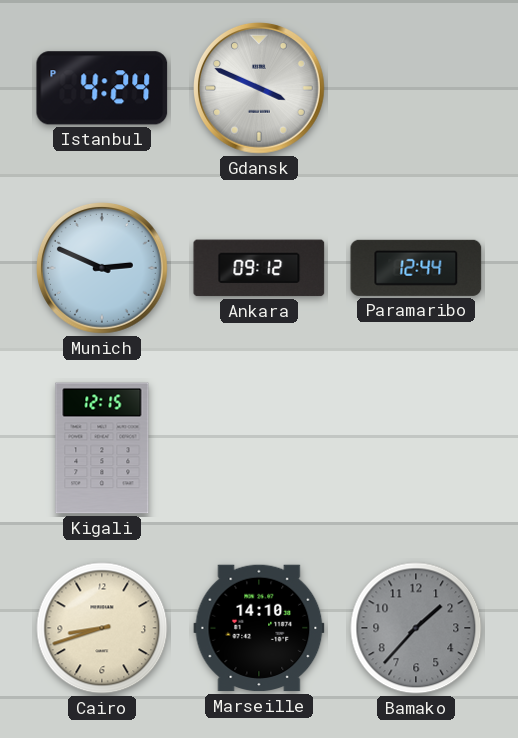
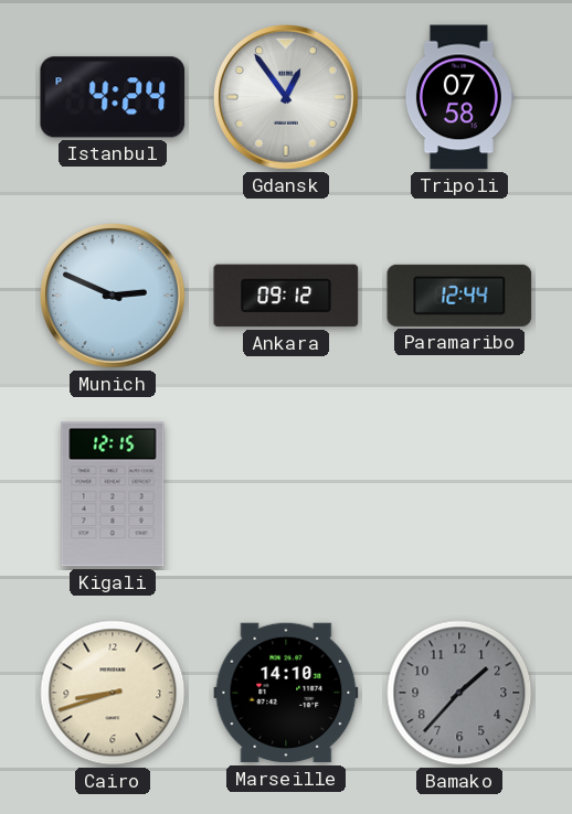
Gdansk: 3:49 -> 12:54 (287, 98)
Tripoli: none -> 07:58 (459, 97)
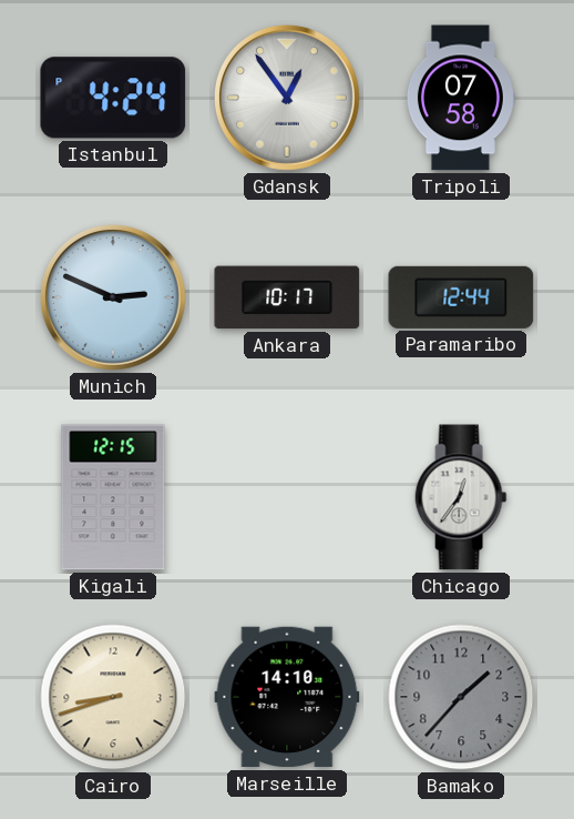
Ankara: 09:12 -> 10:17 (287, 297)
Chicago: none -> 12:36 (461, 497)
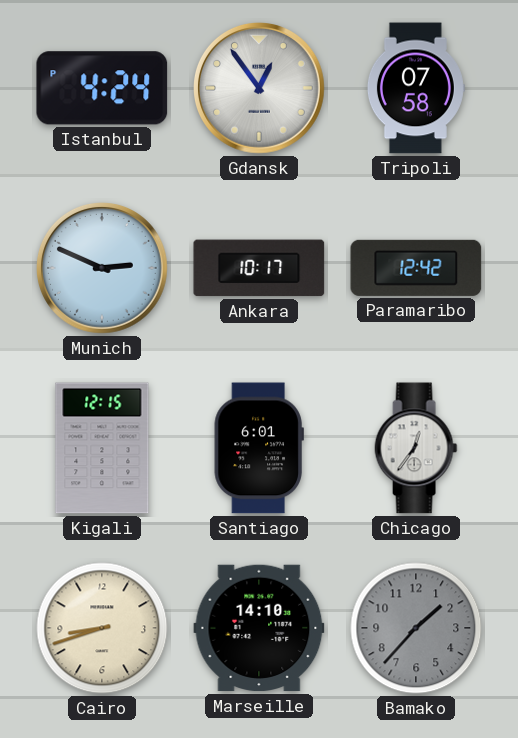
Paramaribo: 12:44 -> 12:42 (416, 268)
Santiago: none -> 6:01 (259, 448)
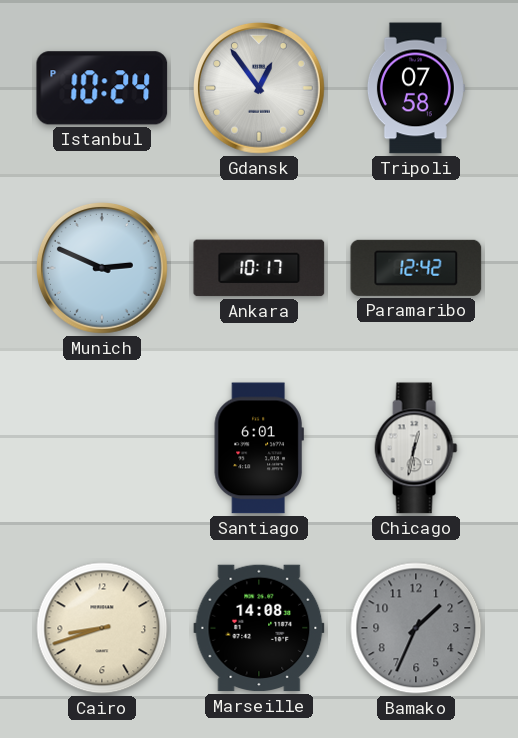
Istanbul: 4:24 -> 10:24 (102, 88)
Kigali: 12:15 -> none (102, 448)
Chicago: 12:36 -> 12:32 (416, 448)
Marseille: 14:10 -> 14:08 (259, 628)
Bamako: 1:37 -> 1:34 (416, 628)
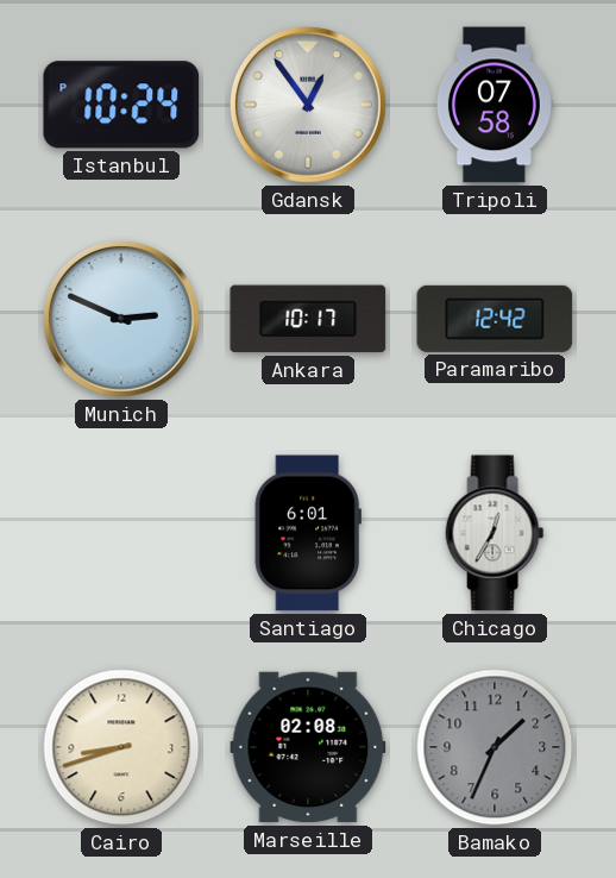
Chicago: 12:32 -> 12:35 (495, 533)
Marseille: 14:08 -> 02:08 (308, 747)
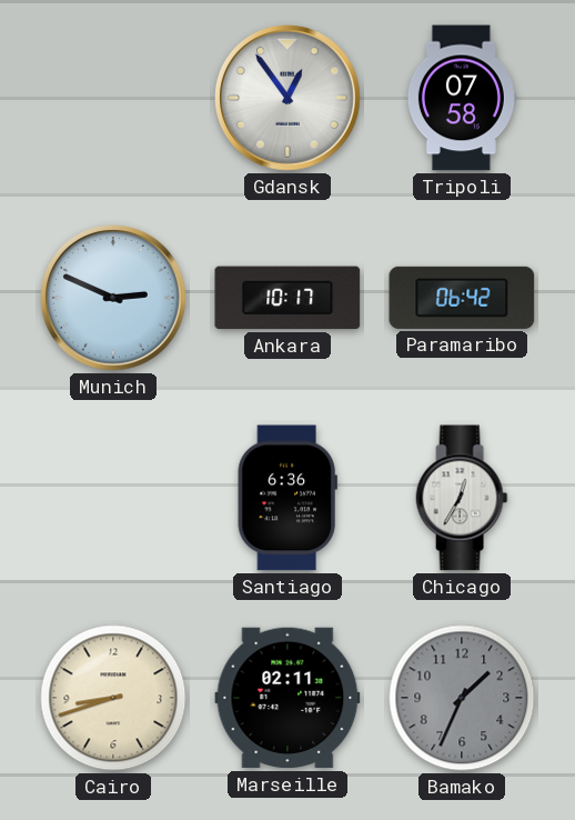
Istanbul: 10:24 -> none (121, 105)
Paramaribo: 12:42 -> 06:42 (462, 298)
Santiago: 6:01 -> 6:36 (287, 498)
Marseille: 02:08 -> 02:11 (287, 698)
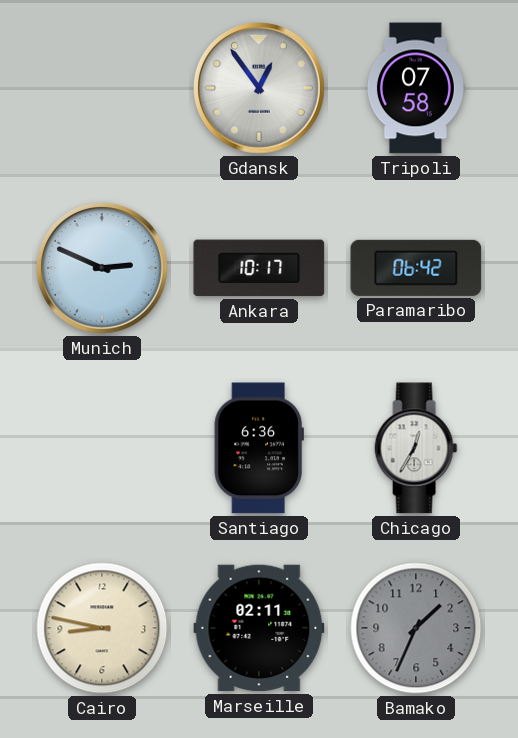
Cairo: 8:42 -> 8:47 (102, 628)
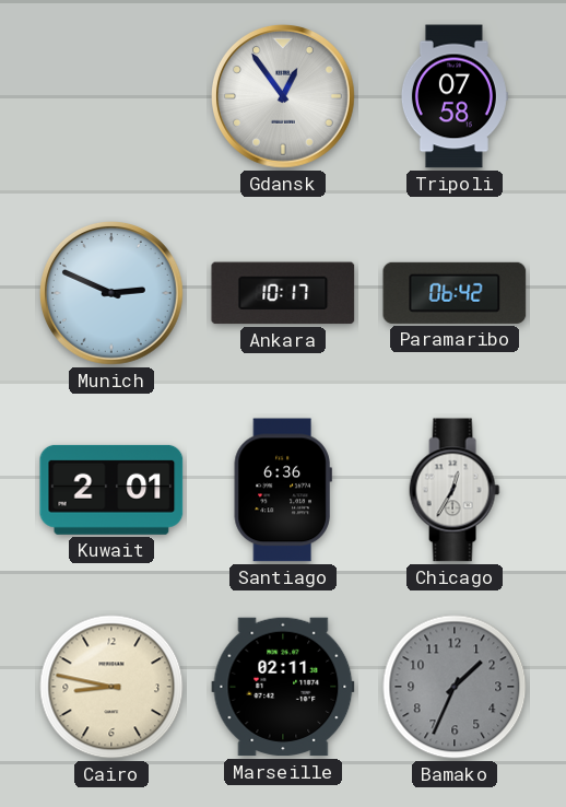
Kuwait: none -> 2:01 (111, 490)
